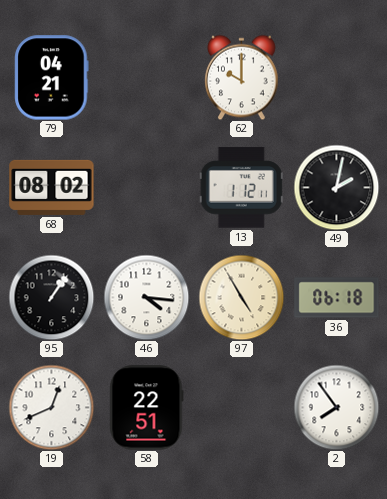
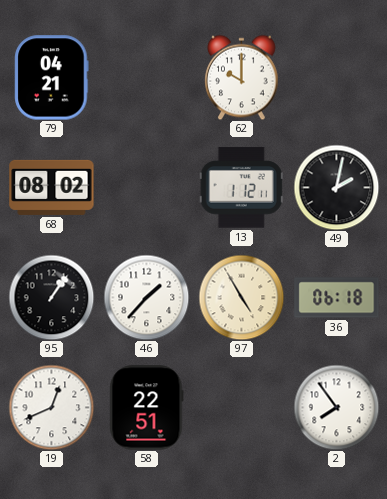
46: 4:16 -> 1:37 (146, 297)
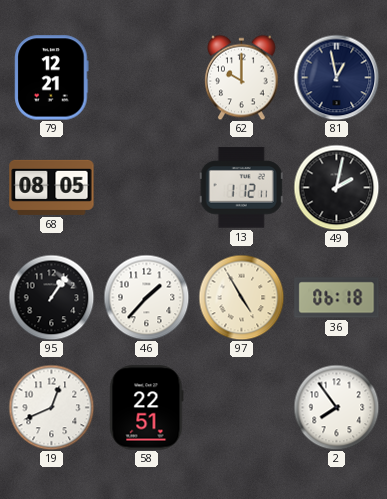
79: 04:21 -> 12:21 (52, 78)
81: none -> 12:58 (336, 77)
68: 08:02 -> 08:05 (52, 187)
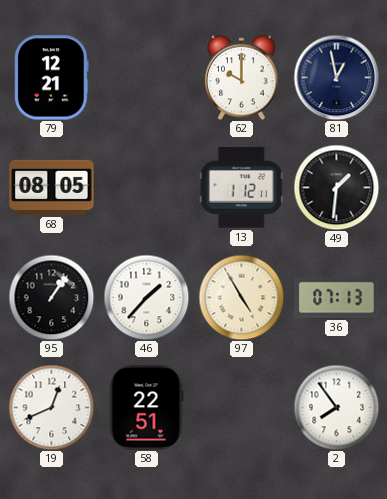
49: 2:02 -> 1:31 (336, 187)
36: 06:18 -> 07:13 (337, 298)
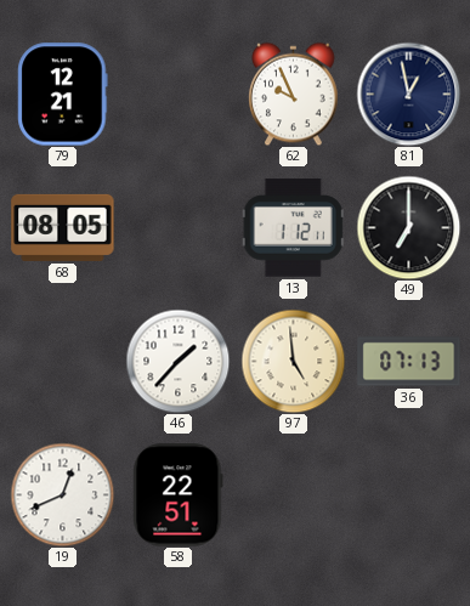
62: 10:00 -> 9:56 (294, 94)
49: 1:31 -> 7:00 (408, 227)
95: 1:06 -> none (51, 297)
97: 4:55 -> 4:59 (293, 361)
2: 7:54 -> none (336, 407)
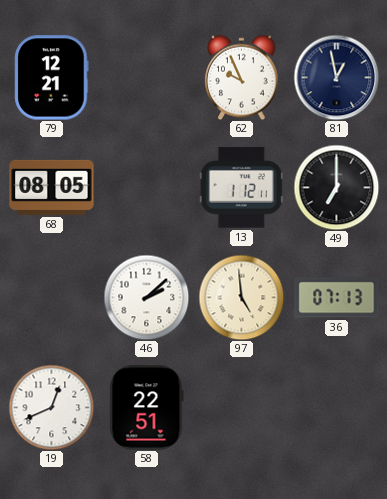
46: 1:37 -> 2:08 (146, 297)
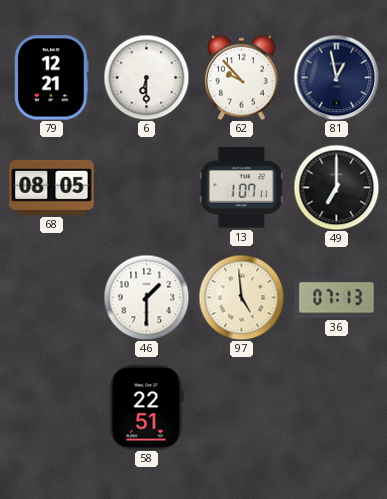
6: none -> 6:30 (146, 77)
62: 9:56 -> 9:53 (242, 77)
13: 1:12 -> 1:07 (241, 188)
46: 2:08 -> 1:30 (146, 297)
19: 12:41 -> none (51, 407)
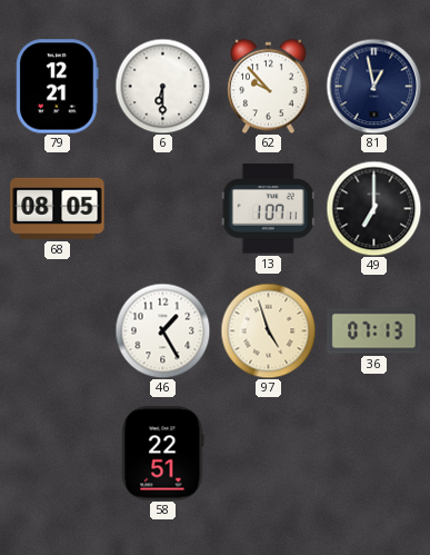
46: 1:30 -> 1:25 (162, 330)
97: 4:59 -> 4:57 (268, 330)
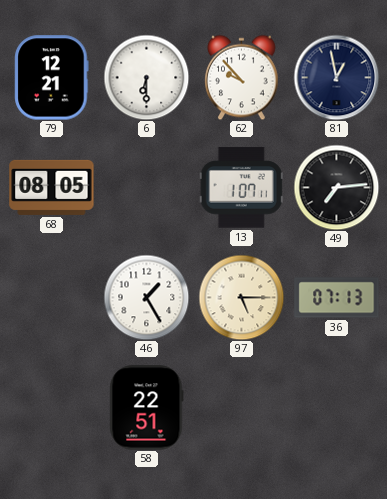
49: 7:00 -> 7:14 (336, 187)
97: 4:57 -> 5:15 (241, 297)
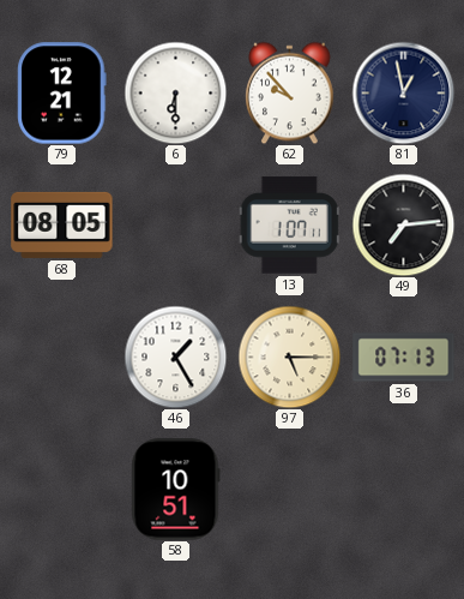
58: 22:51 -> 10:51 (176, 490)
